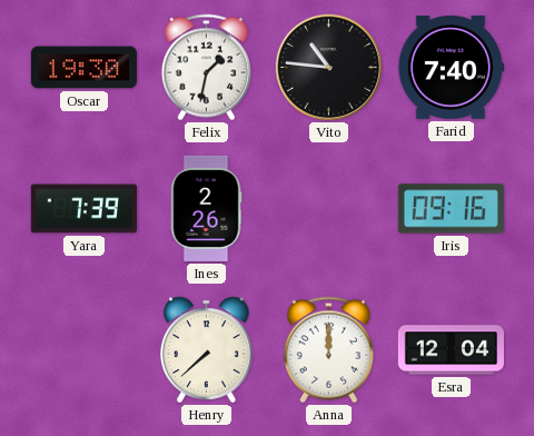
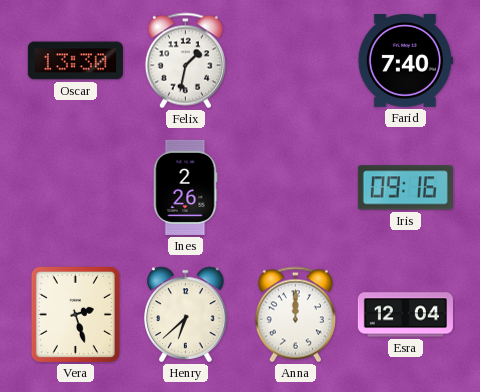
Oscar: 19:30 -> 13:30 (75, 61)
Vito: 10:46 -> none (328, 67)
Yara: 7:39 -> none (83, 209)
Vera: none -> 2:27 (75, 314)
Henry: 7:38 -> 6:38 (186, 315)
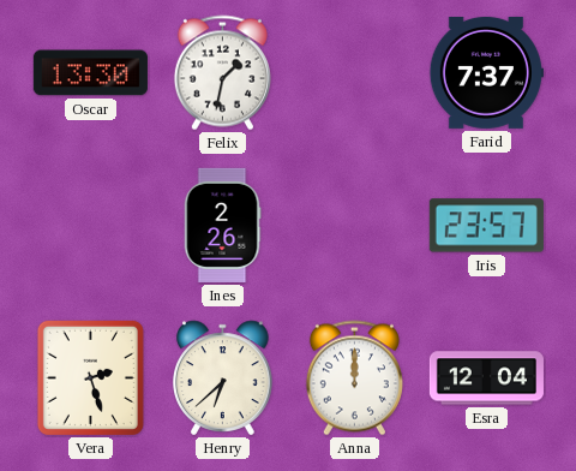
Farid: 7:40 -> 7:37 (486, 72)
Iris: 09:16 -> 23:57 (486, 226)
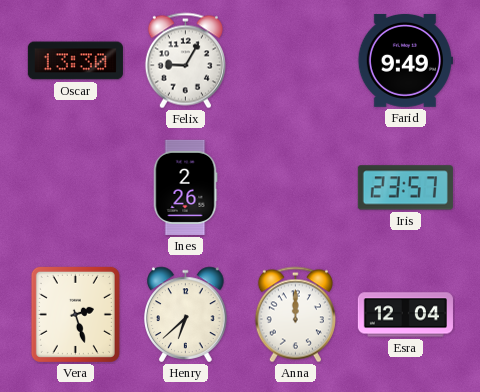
Felix: 1:32 -> 9:05 (185, 61)
Farid: 7:37 -> 9:49 (405, 60)
